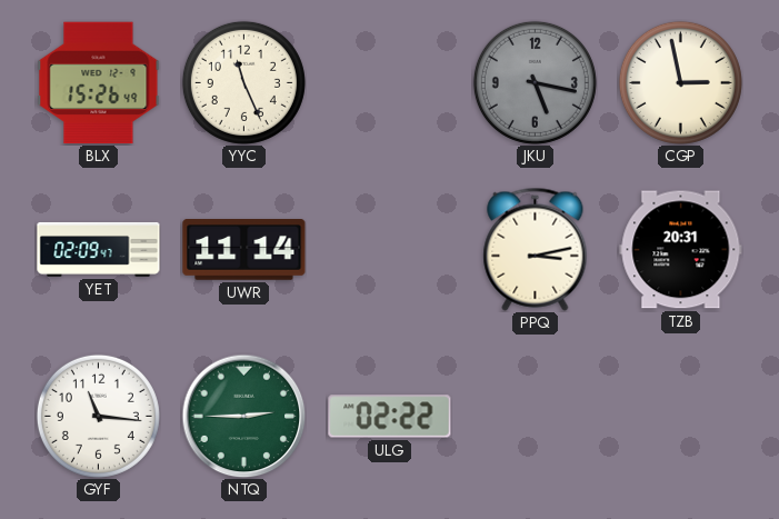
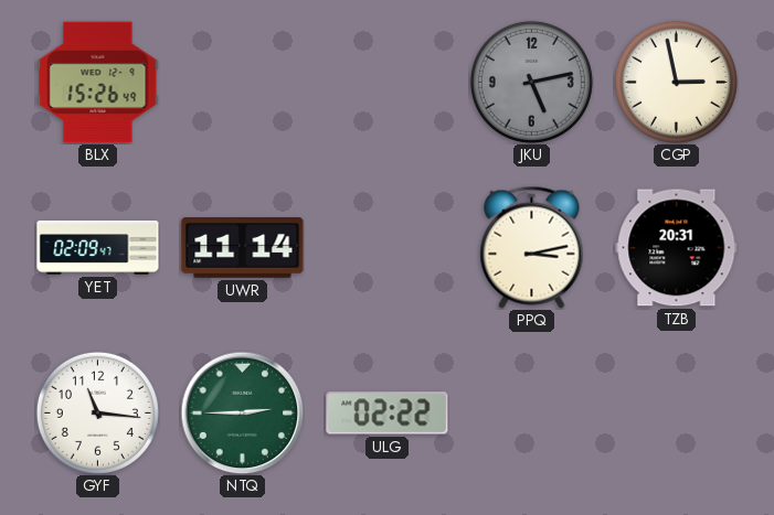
YYC: 11:26 -> none (243, 82)
JKU: 5:17 -> 5:13 (531, 82)
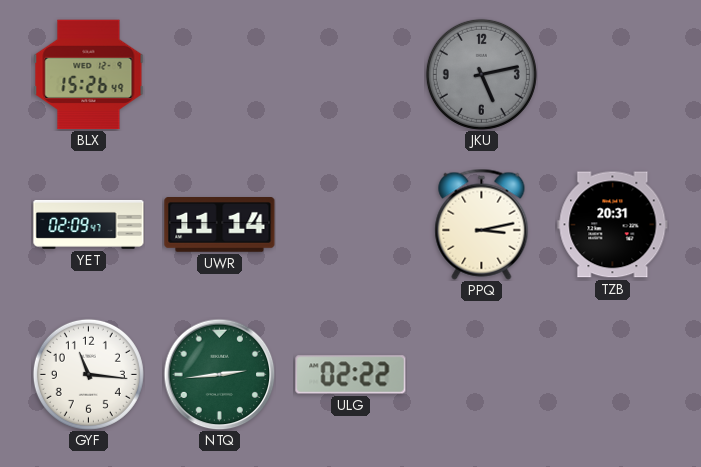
CGP: 2:58 -> none (676, 82)
NTQ: 2:45 -> 2:44 (219, 374)
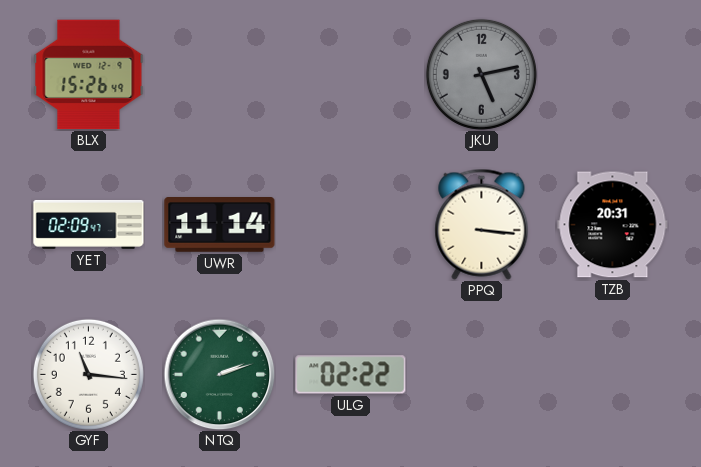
PPQ: 3:13 -> 3:16 (482, 224)
NTQ: 2:44 -> 2:12 (219, 374)
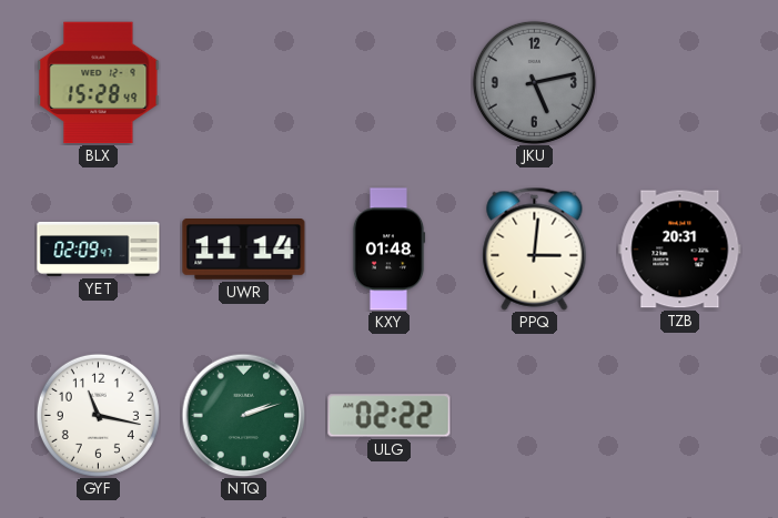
BLX: 15:26 -> 15:28 (99, 83)
KXY: none -> 01:48 (388, 250)
PPQ: 3:16 -> 3:01 (535, 248)
GYF: 11:16 -> 11:17 (98, 415)
